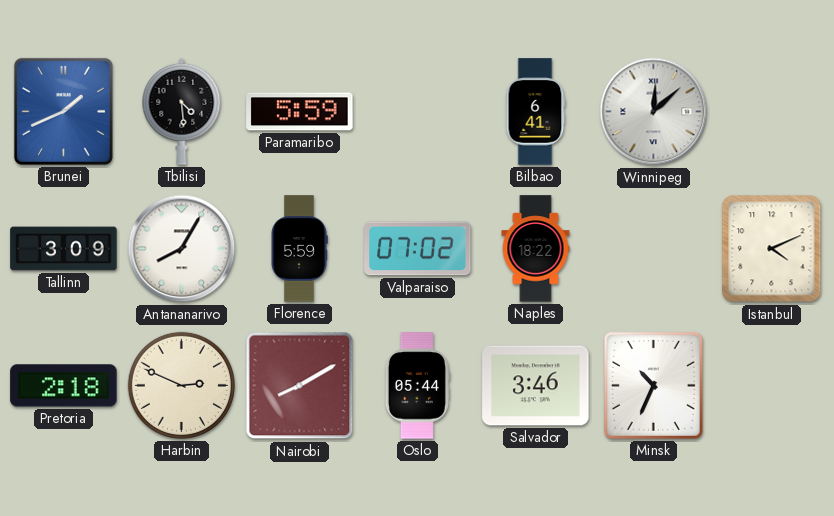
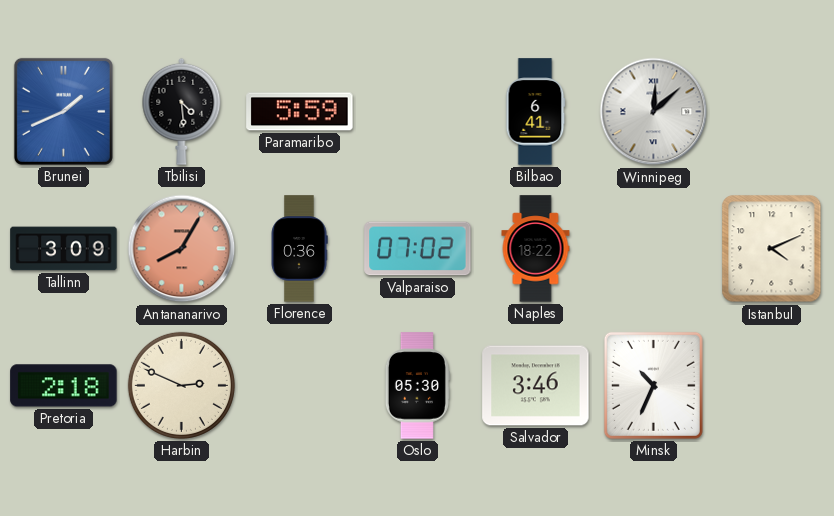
Antananarivo dial: white -> salmon (182, 249)
Florence: 5:59 -> 0:36 (299, 249)
Nairobi: 8:10 -> none (300, 386)
Oslo: 05:44 -> 05:30 (417, 386)
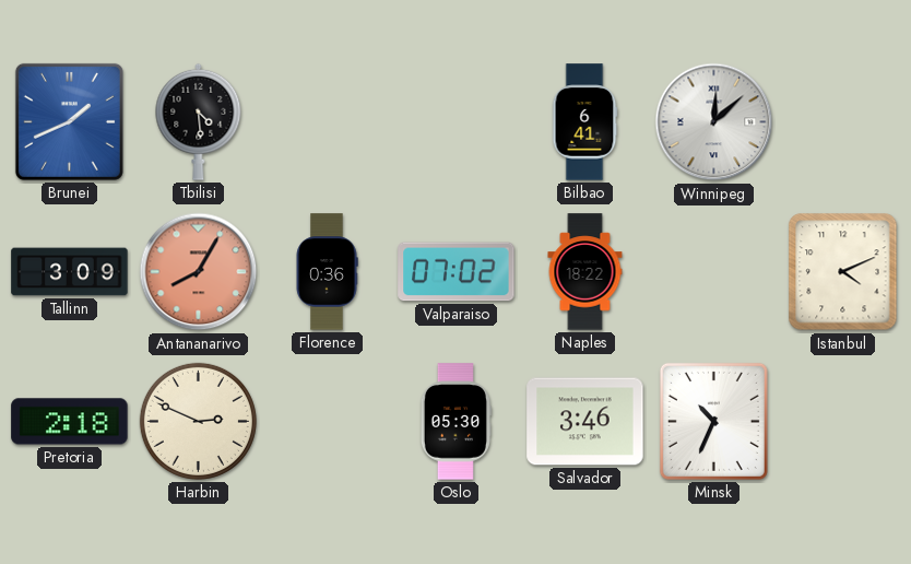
Paramaribo: 5:59 -> none (300, 112)
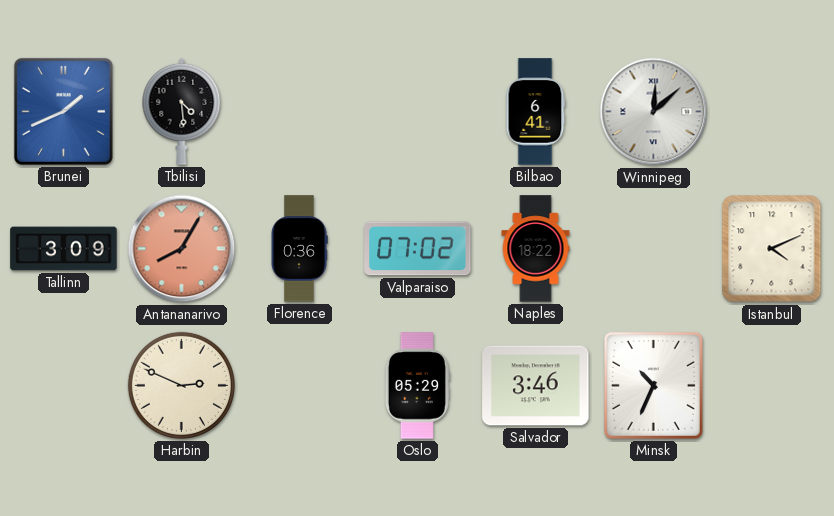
Pretoria: 2:18 -> none (70, 422)
Oslo: 05:30 -> 05:29 (417, 386)
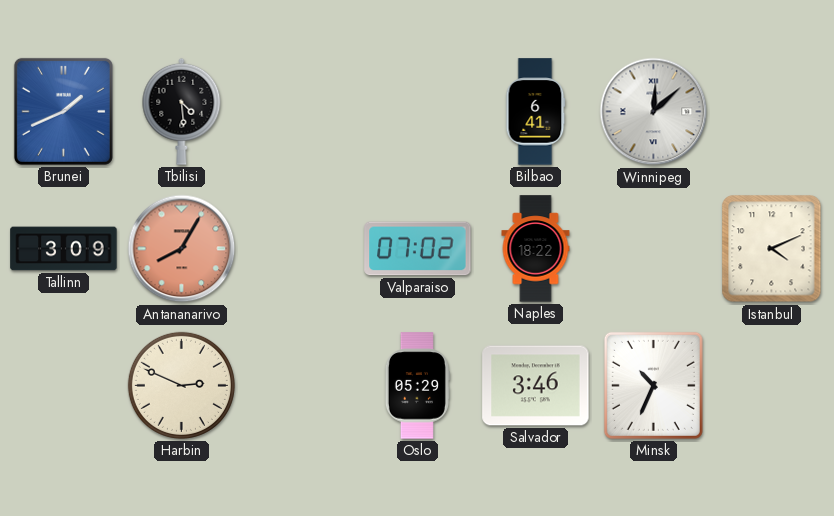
Florence: 0:36 -> none (299, 249)
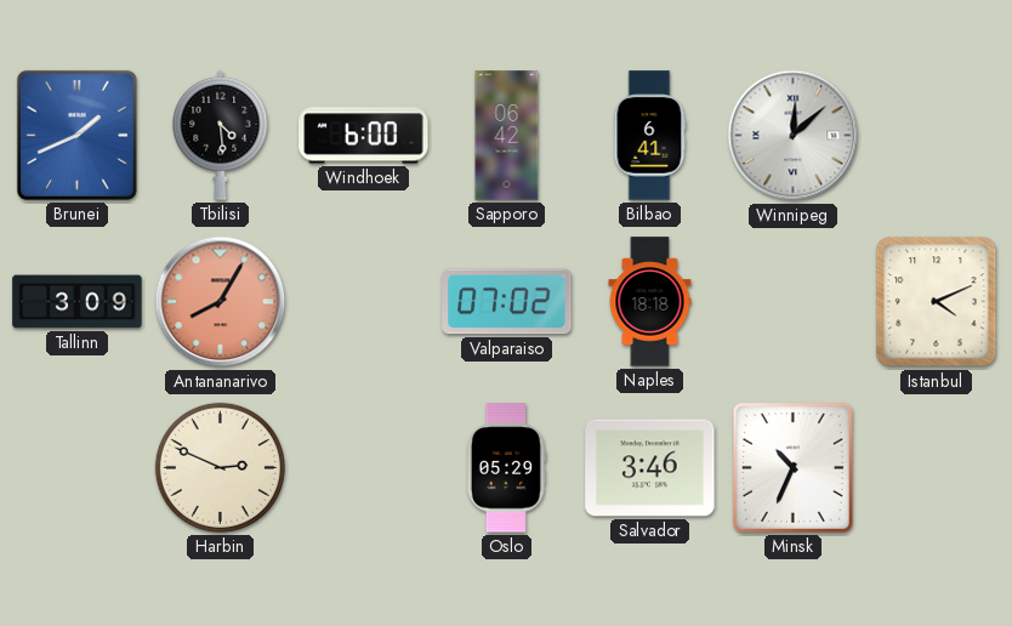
Windhoek: none -> 6:00 (364, 136)
Sapporo: none -> 06:42 (507, 136)
Naples: 18:22 -> 18:18 (650, 302)
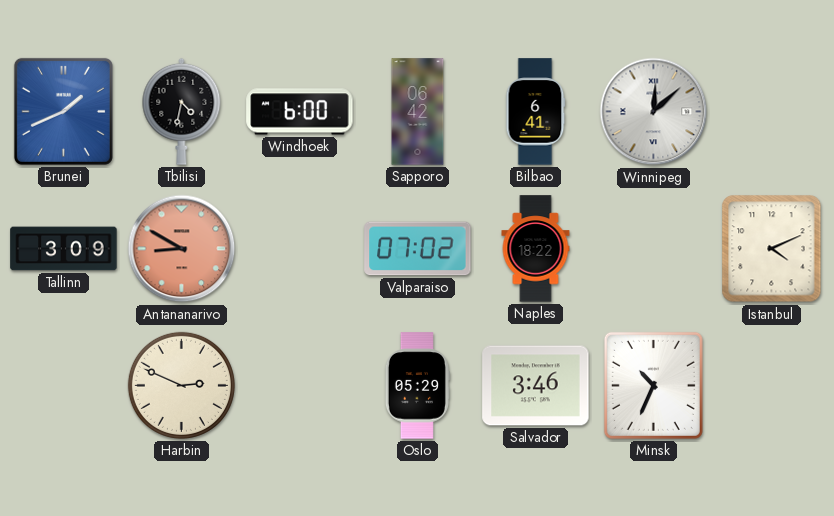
Tbilisi: 4:29 -> 4:32 (182, 111)
Antananarivo: 8:05 -> 8:50 (182, 249)
Naples: 18:18 -> 18:22 (536, 249)
